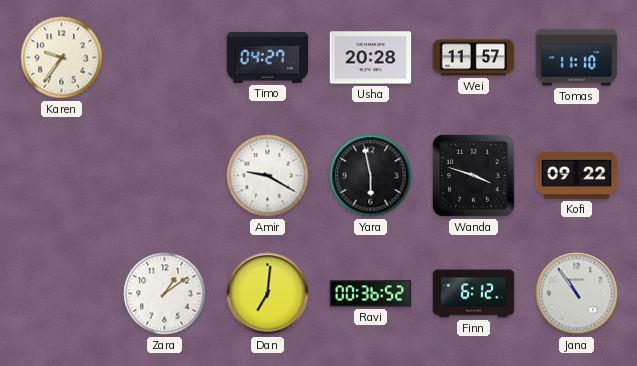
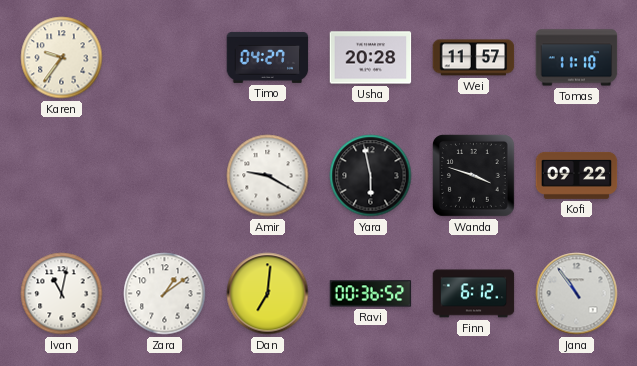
Ivan: none -> 11:02 (62, 294)
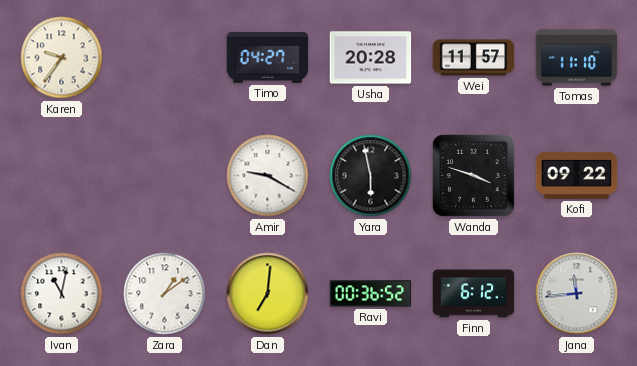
Jana: 10:54 -> 11:44 (577, 294)
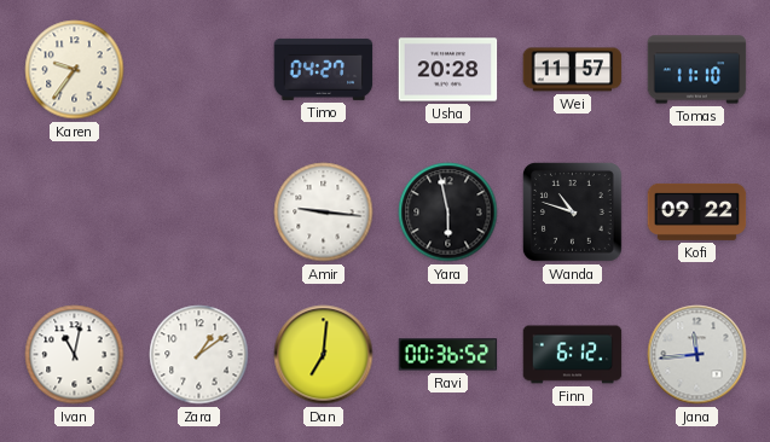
Amir: 9:20 -> 9:16 (324, 213)
Wanda: 3:48 -> 10:48 (572, 211)
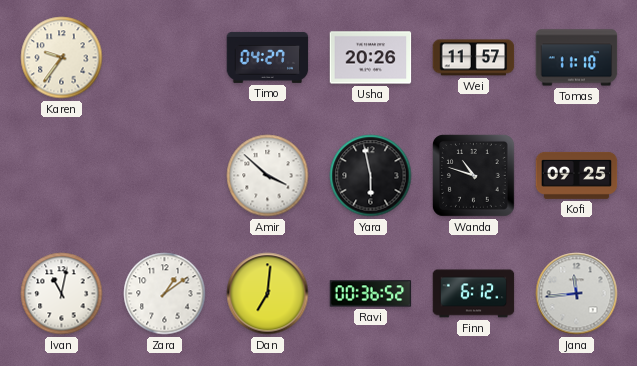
Usha: 20:28 -> 20:26 (371, 58)
Amir: 9:16 -> 3:52 (268, 176)
Kofi: 09:22 -> 09:25 (577, 175)
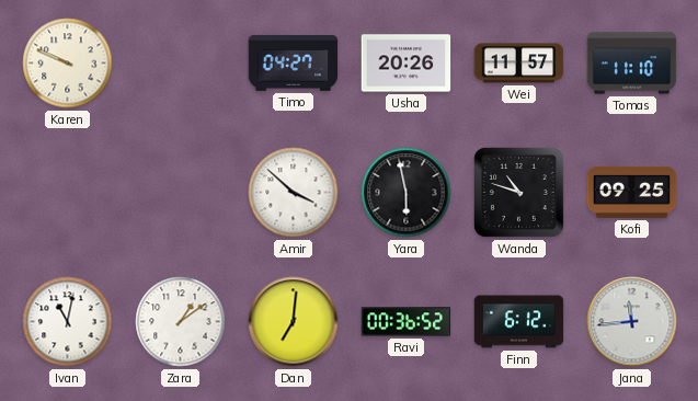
Karen: 9:36 -> 9:49 (68, 64)
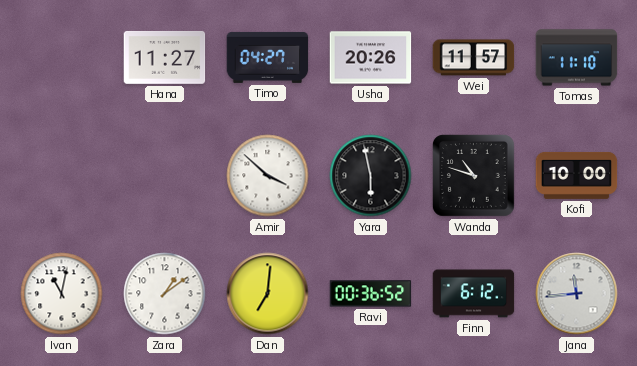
Karen: 9:49 -> none (68, 64)
Hana: none -> 11:27 (165, 57)
Kofi: 09:25 -> 10:00 (577, 175)
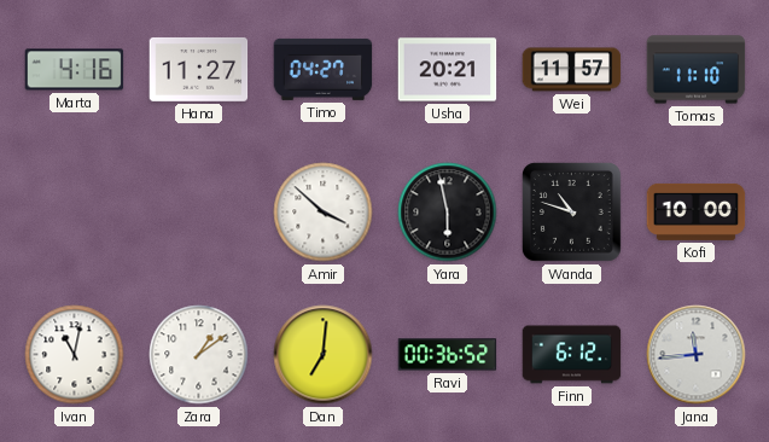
Marta: none -> 4:16 (75, 70)
Usha: 20:26 -> 20:21 (448, 70)
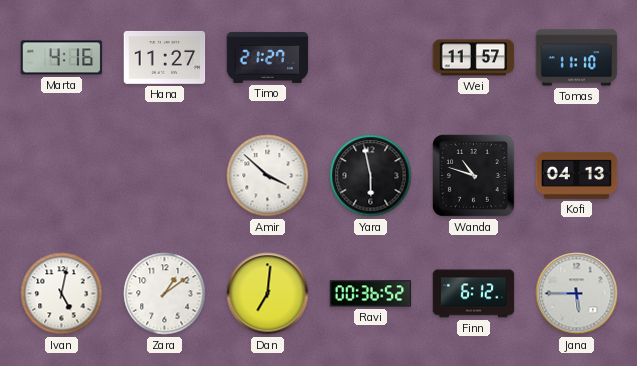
Timo: 04:27 -> 21:27 (268, 57)
Usha: 20:21 -> none (448, 70)
Kofi: 10:00 -> 04:13 (577, 175)
Ivan: 11:02 -> 5:02 (62, 294)
Jana: 11:44 -> 5:45 (577, 294)
